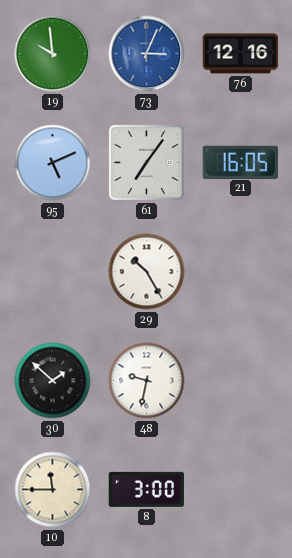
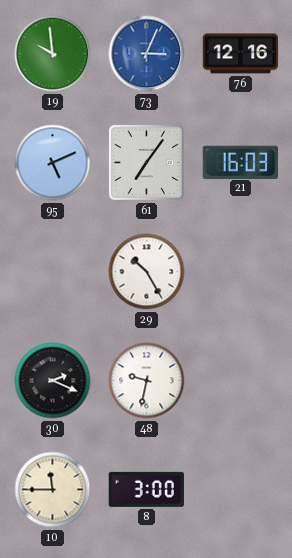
21: 16:05 -> 16:03 (240, 162)
30: 1:52 -> 2:19 (53, 381)
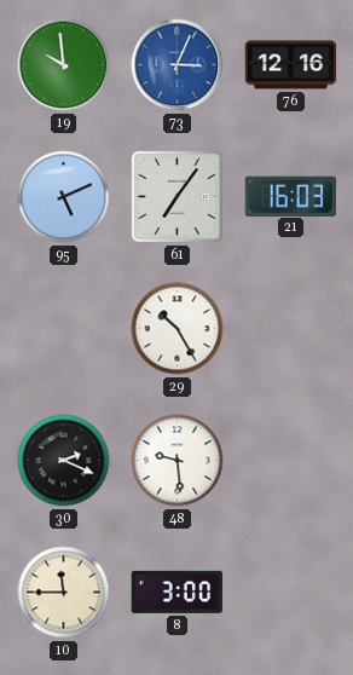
48: 9:32 -> 9:29 (178, 461)
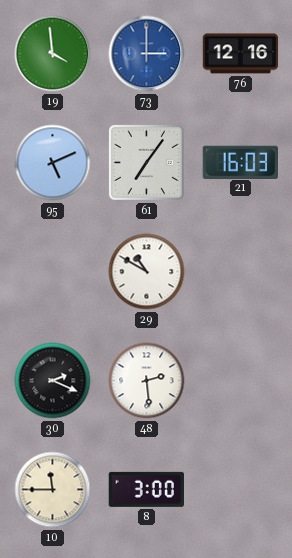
19: 9:59 -> 3:59 (53, 54)
73: 3:04 -> 3:00 (147, 54)
29: 10:25 -> 10:50 (147, 272)
48: 9:29 -> 2:29 (147, 381)
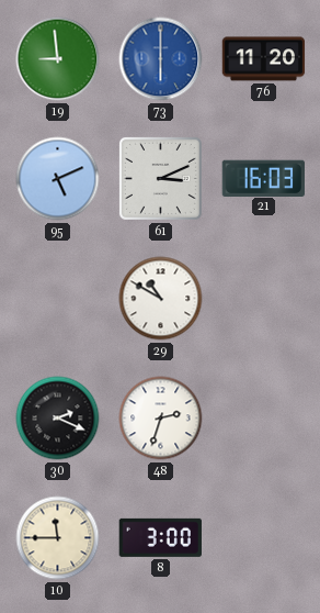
19: 3:59 -> 8:59 (58, 59)
73: 3:00 -> 6:00 (161, 59)
76: 12:16 -> 11:20 (264, 59)
61: 7:06 -> 3:11 (160, 178)
48: 2:29 -> 2:33 (161, 419)
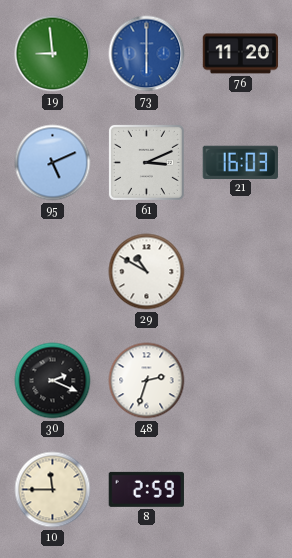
8: 3:00 -> 2:59 (146, 489)
